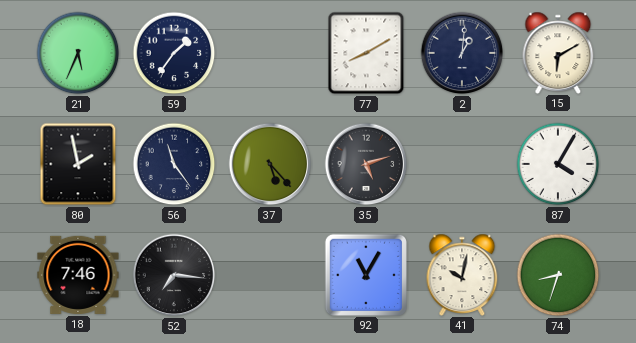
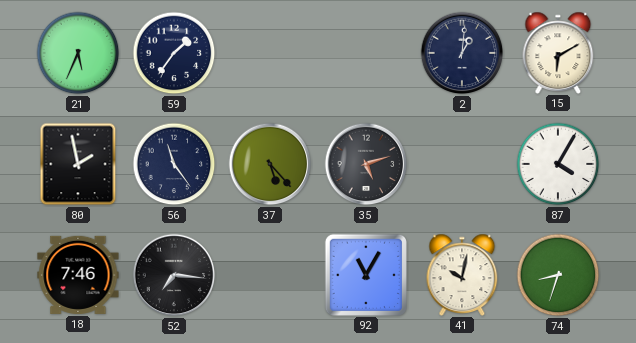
77: 8:10 -> none (366, 53)
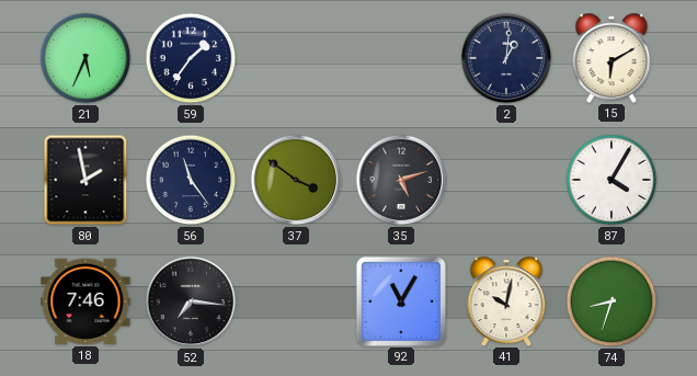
37: 5:23 -> 3:51 (296, 180)
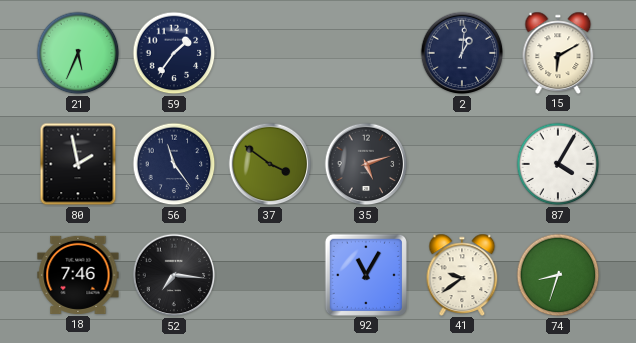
41: 10:02 -> 9:39 (462, 274)
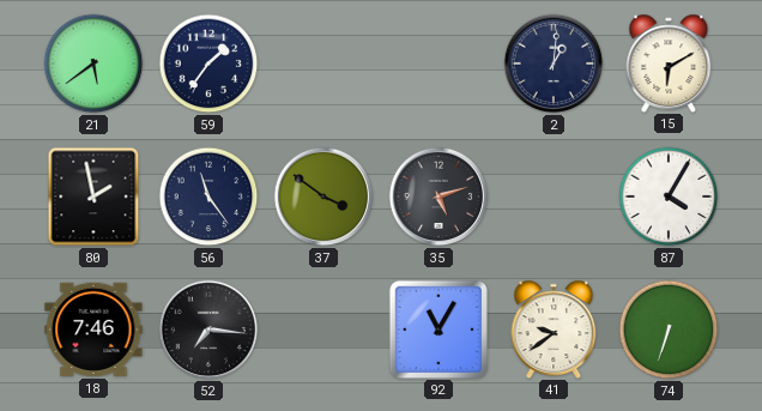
21: 5:34 -> 5:39 (93, 64)
74: 8:33 -> 6:33 (669, 330)
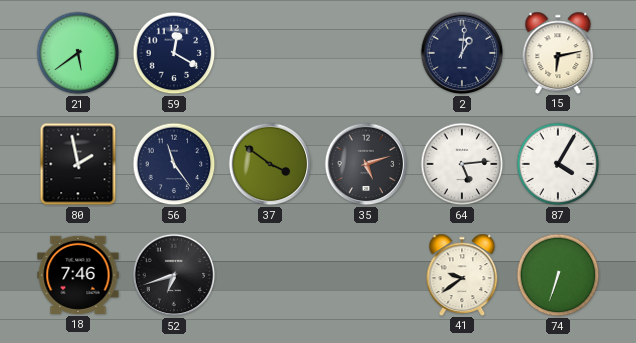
59: 1:36 -> 12:20 (174, 53)
15: 6:10 -> 6:13 (558, 52)
64: none -> 5:14 (462, 164)
52: 7:16 -> 6:42 (174, 275)
92: 11:05 -> none (437, 328)
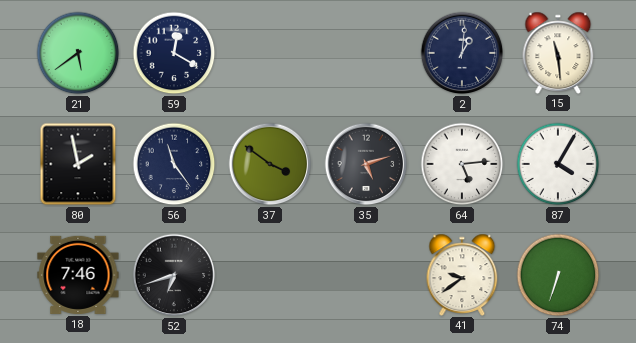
15: 6:13 -> 11:29 (558, 52)
